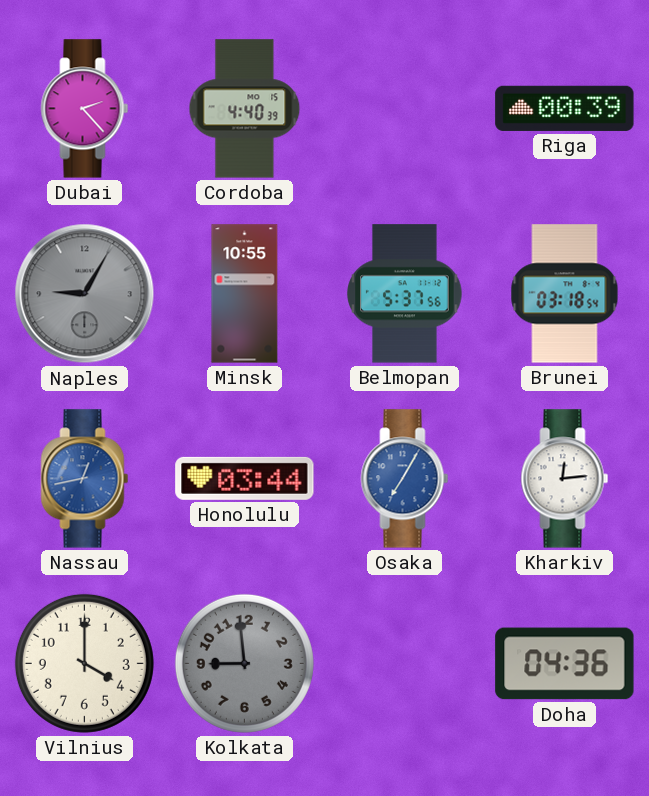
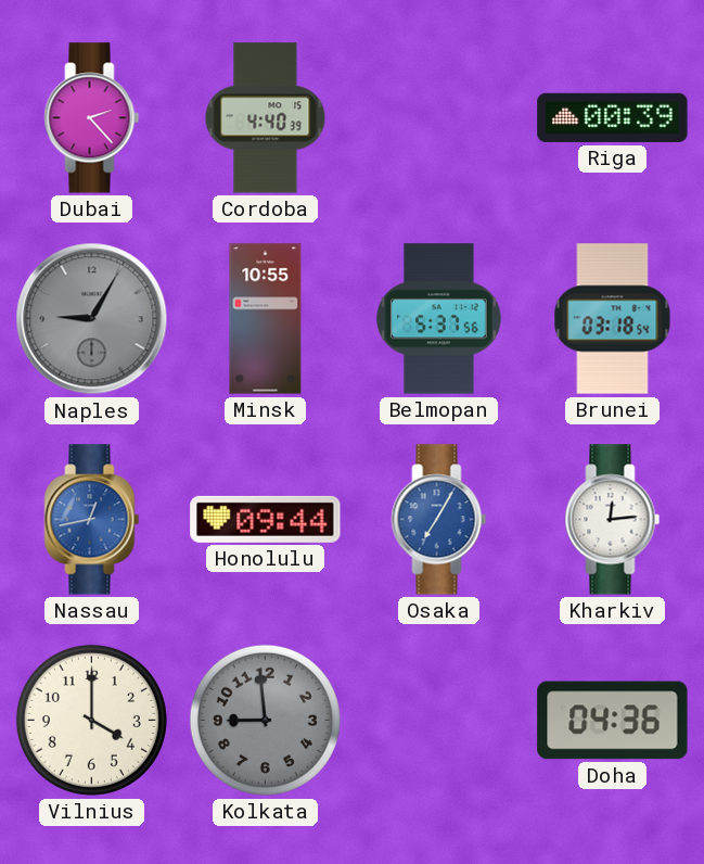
Honolulu: 03:44 -> 09:44 (266, 519)
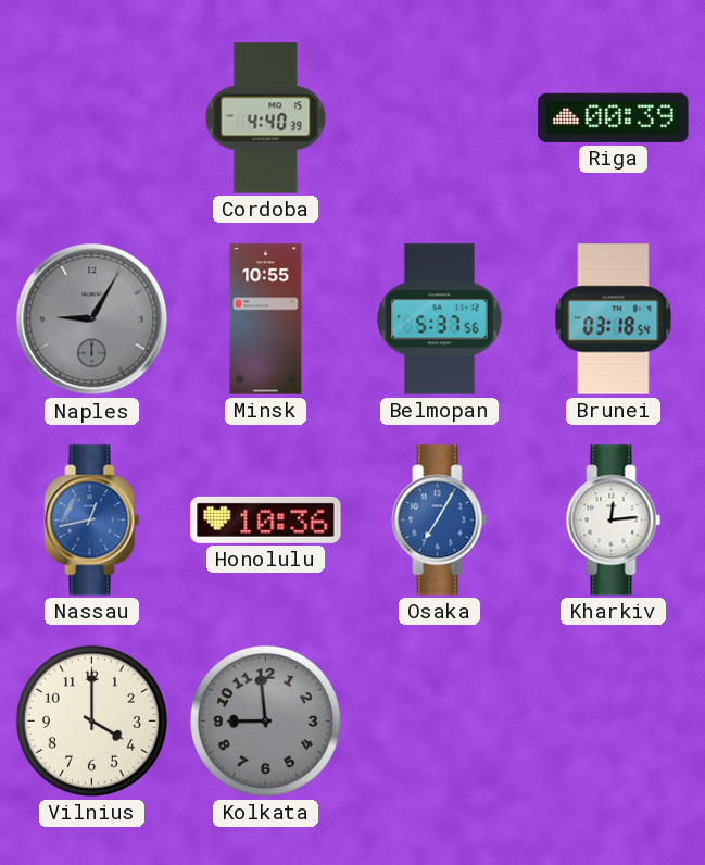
Dubai: 2:23 -> none (92, 118)
Honolulu: 09:44 -> 10:36 (266, 519)
Doha: 04:36 -> none (613, 721)
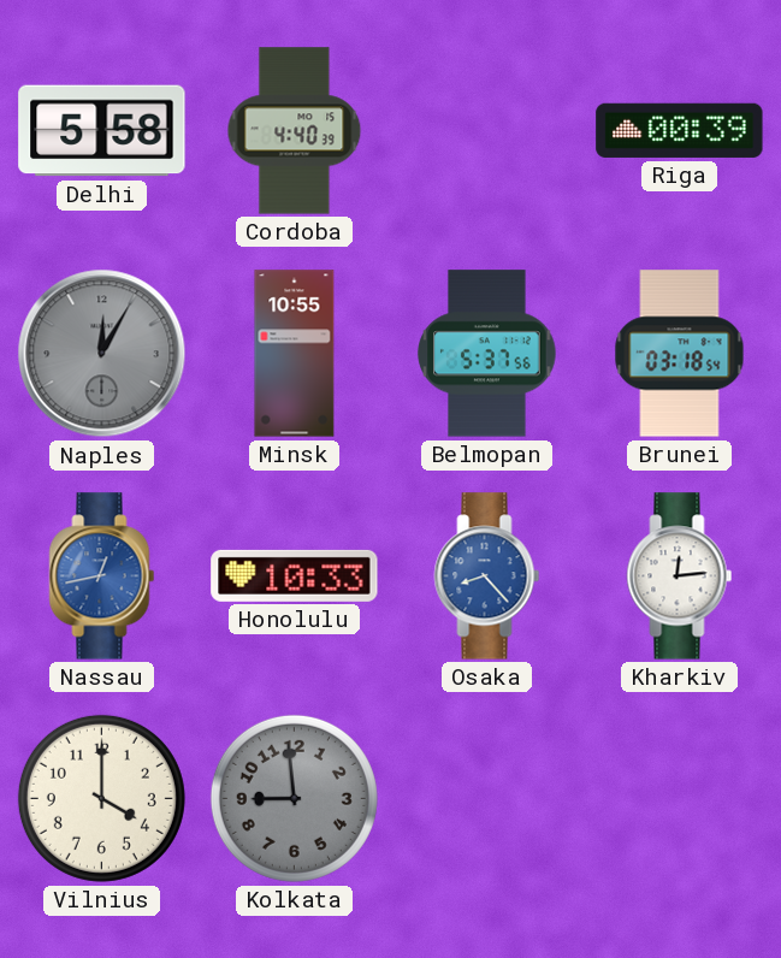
Delhi: none -> 5:58 (102, 131)
Naples: 9:05 -> 12:05 (102, 354)
Honolulu: 10:36 -> 10:33 (295, 575)
Osaka: 7:05 -> 8:23 (487, 576)
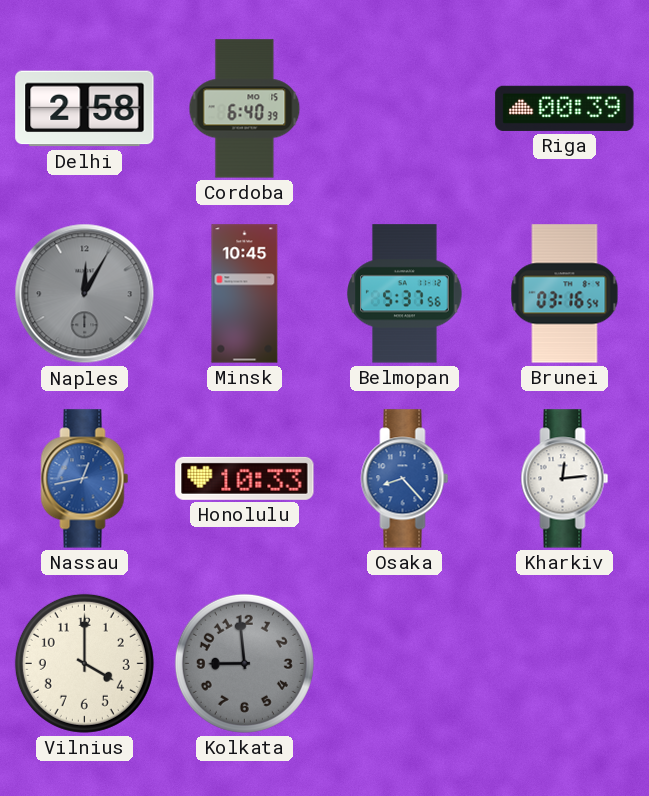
Delhi: 5:58 -> 2:58 (85, 109)
Cordoba: 4:40 -> 6:40 (245, 109)
Minsk: 10:55 -> 10:45 (245, 294)
Brunei: 03:18 -> 03:16 (565, 294)
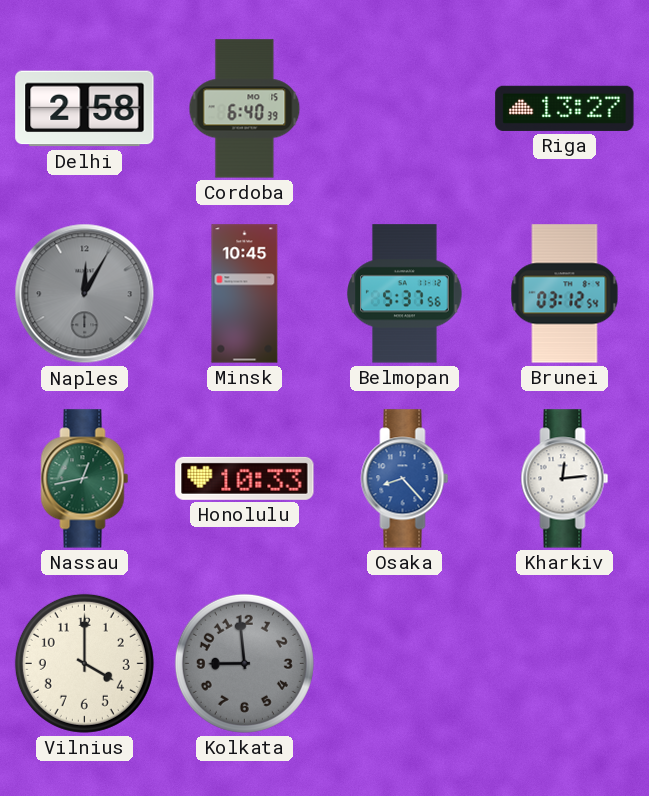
Riga: 00:39 -> 13:27 (565, 108)
Brunei: 03:16 -> 03:12 (565, 294)
Nassau dial: blue -> green (85, 479)
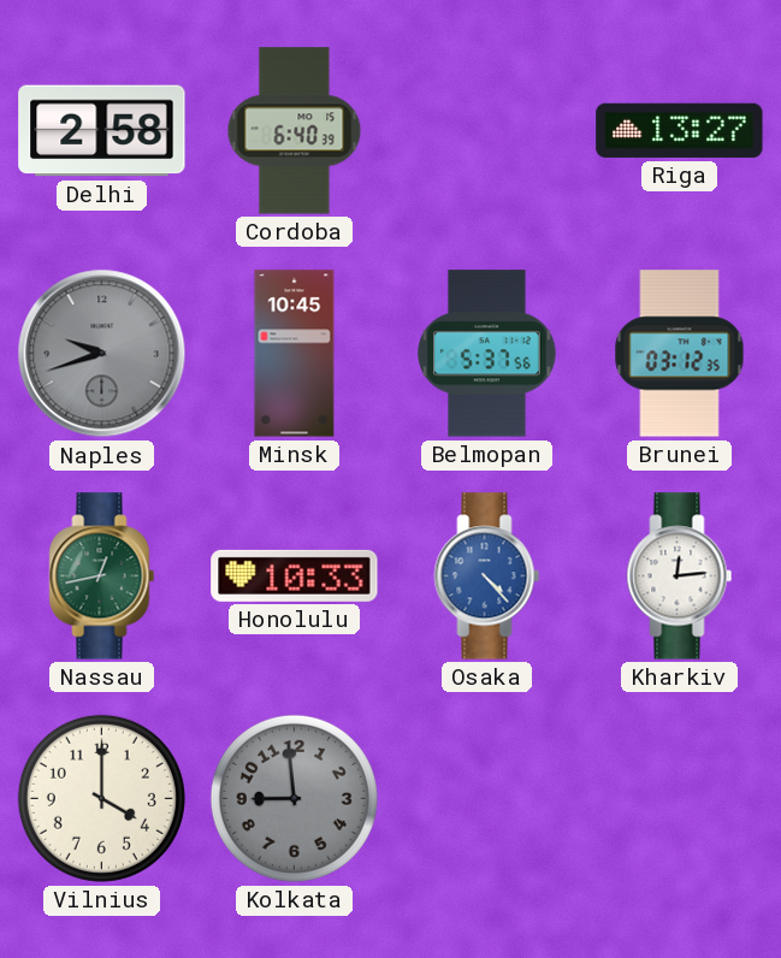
Naples: 12:05 -> 9:42 (102, 354)
Brunei: 03:12:54 -> 03:12:35 (680, 354)
Osaka: 8:23 -> 4:23 (487, 576)
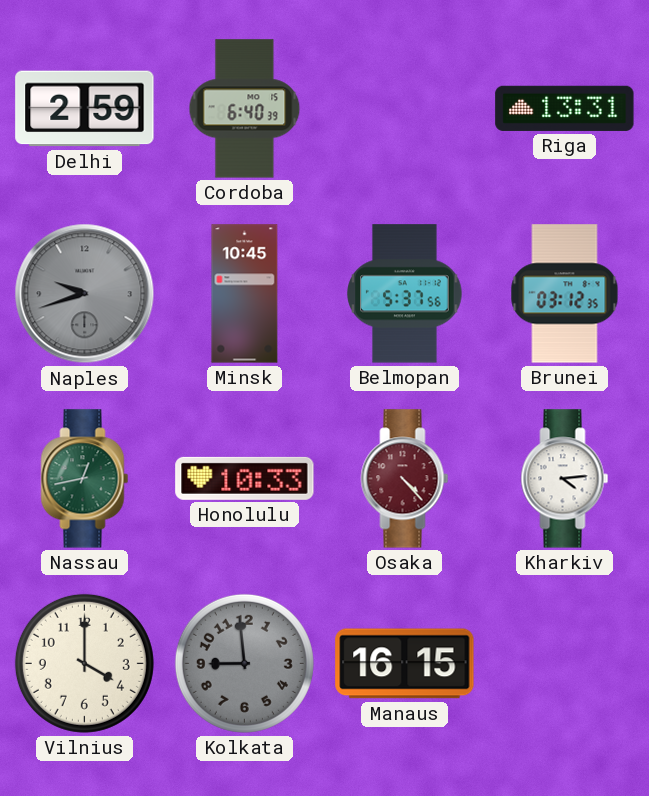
Delhi: 2:58 -> 2:59 (85, 109)
Riga: 13:27 -> 13:31 (565, 108)
Osaka dial: blue -> burgundy (405, 479)
Kharkiv: 12:14 -> 4:14 (565, 479)
Manaus: none -> 16:15 (405, 664)
